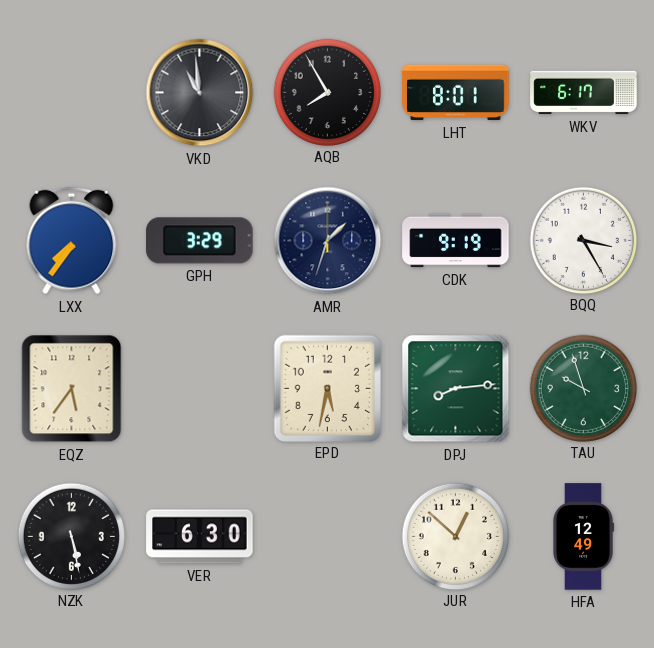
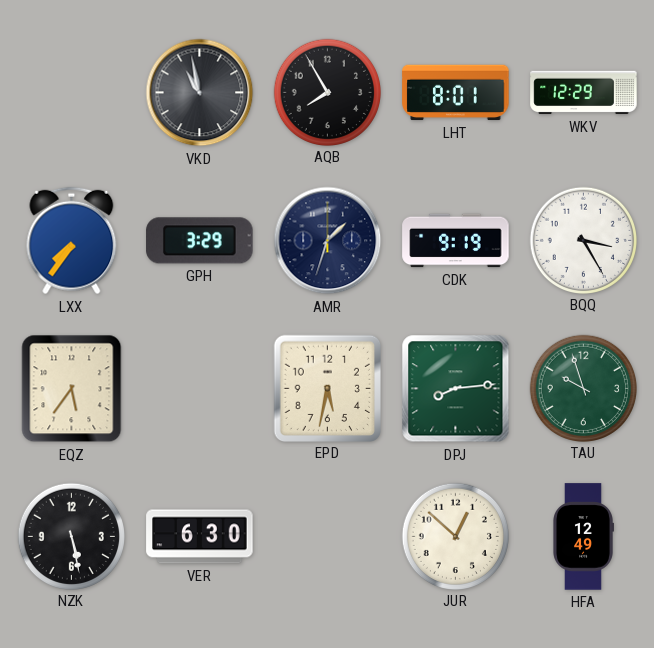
VKD: 10:59 -> 10:58 (200, 93)
WKV: 6:17 -> 12:29 (584, 93)
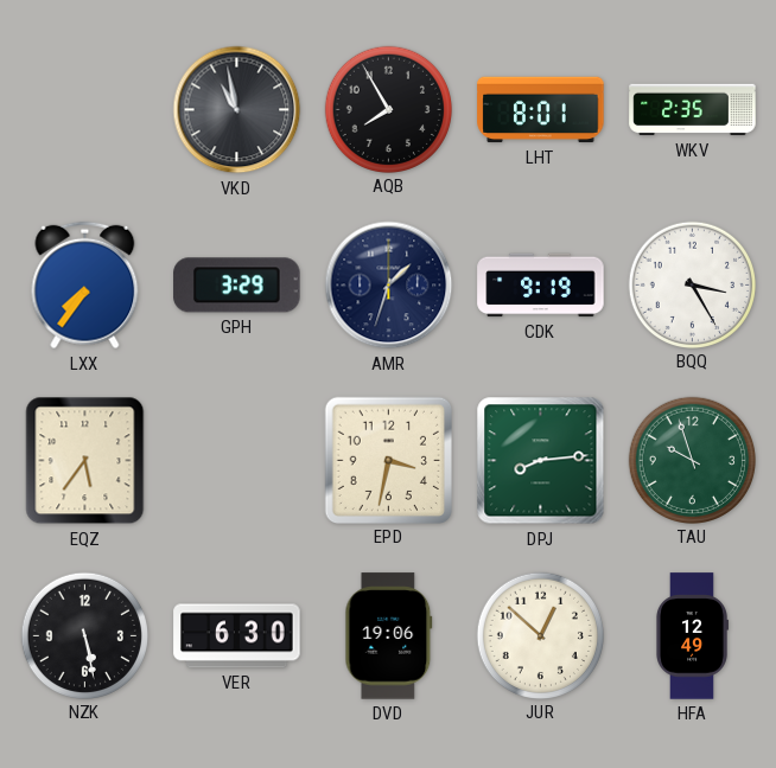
WKV: 12:29 -> 2:35 (693, 110)
EPD: 5:32 -> 3:32 (388, 460)
DVD: none -> 19:06 (389, 636)
